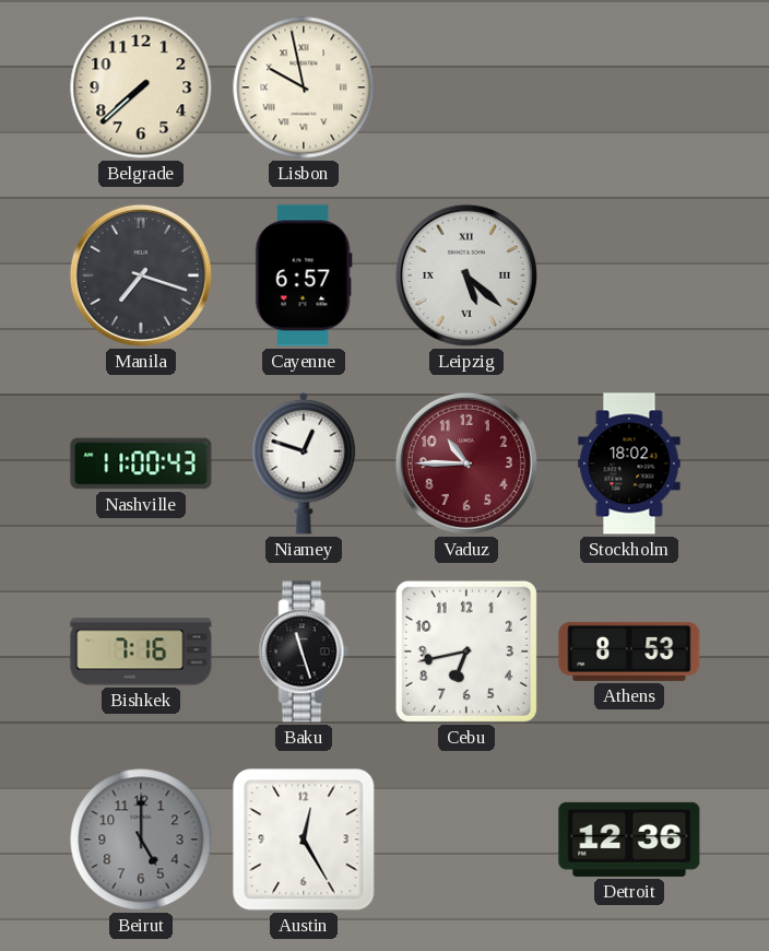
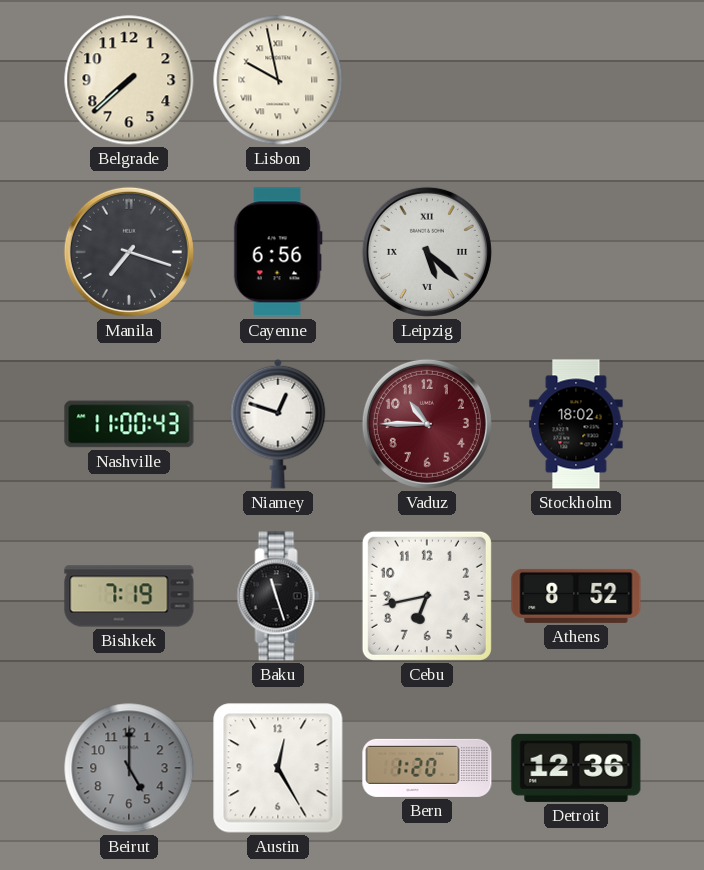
Cayenne: 6:57 -> 6:56 (278, 252)
Bishkek: 7:16 -> 7:19 (129, 596)
Athens: 8:53 -> 8:52 (576, 596)
Bern: none -> 1:20 (427, 768)
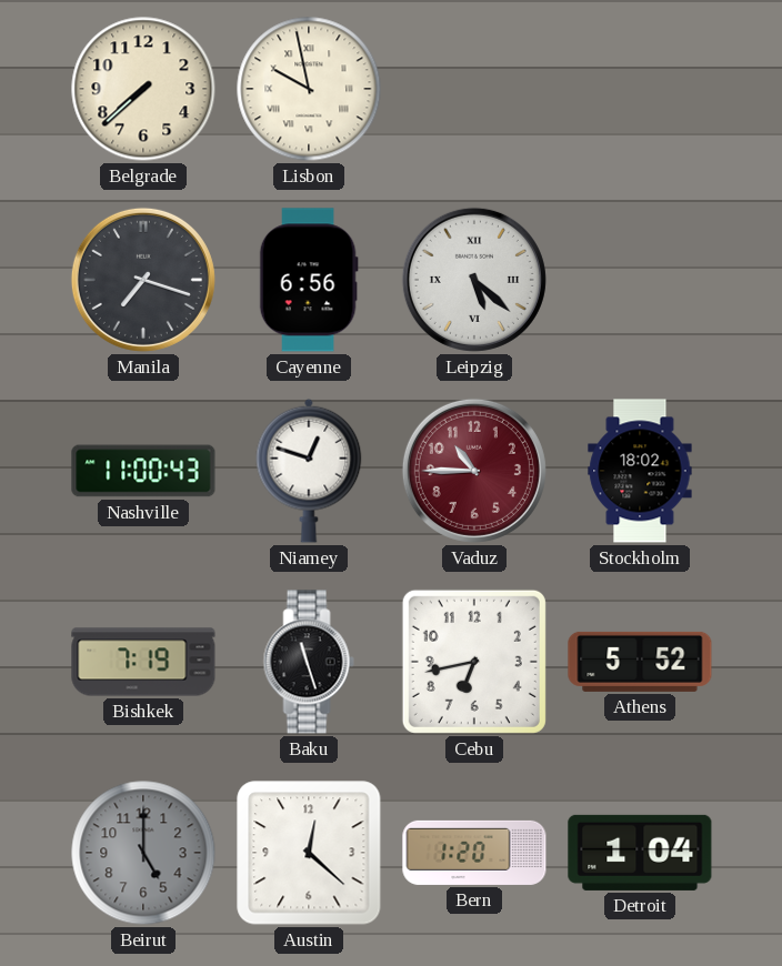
Athens: 8:52 -> 5:52 (640, 662)
Austin: 12:25 -> 12:22 (309, 853)
Detroit: 12:36 -> 1:04 (640, 853)
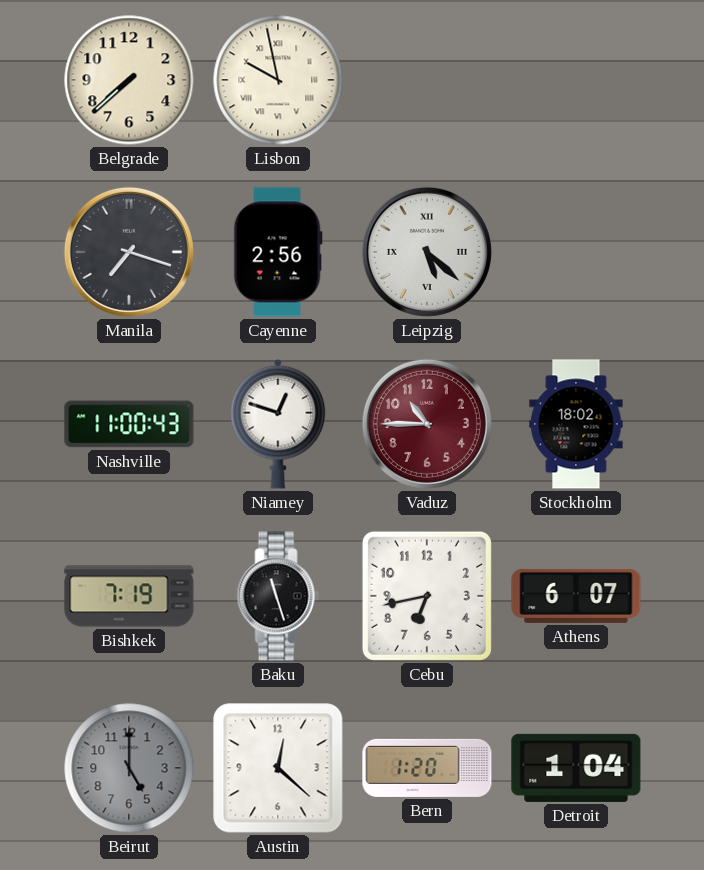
Cayenne: 6:56 -> 2:56 (278, 252)
Athens: 5:52 -> 6:07 (576, 596)
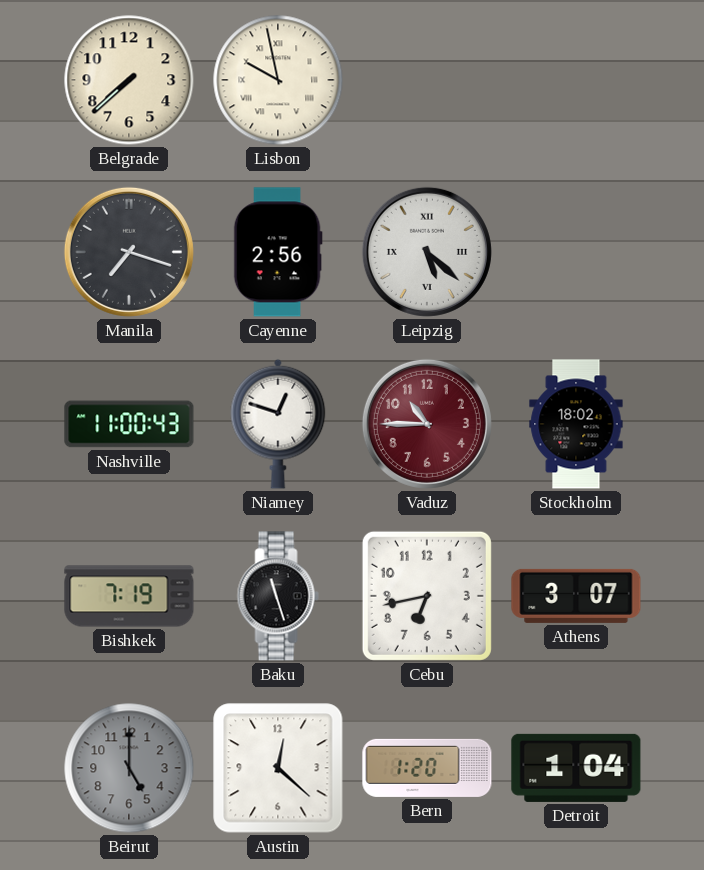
Athens: 6:07 -> 3:07 (576, 596)
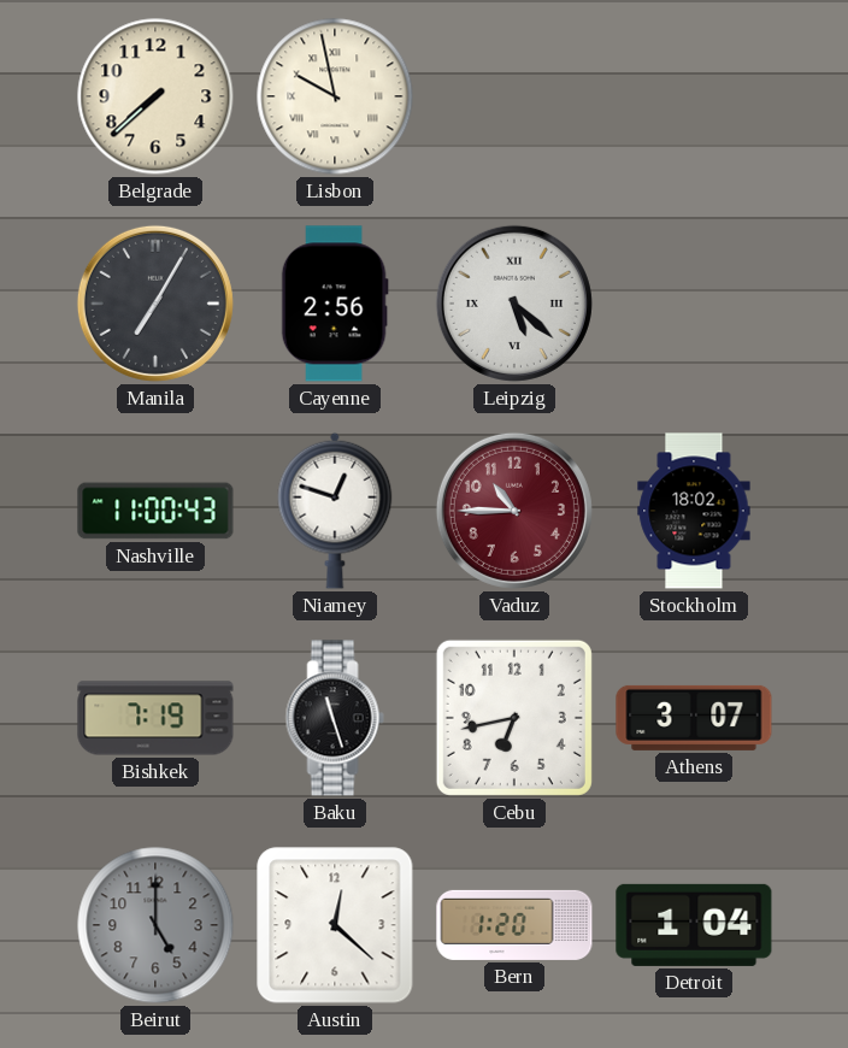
Manila: 7:18 -> 7:05 (155, 304)
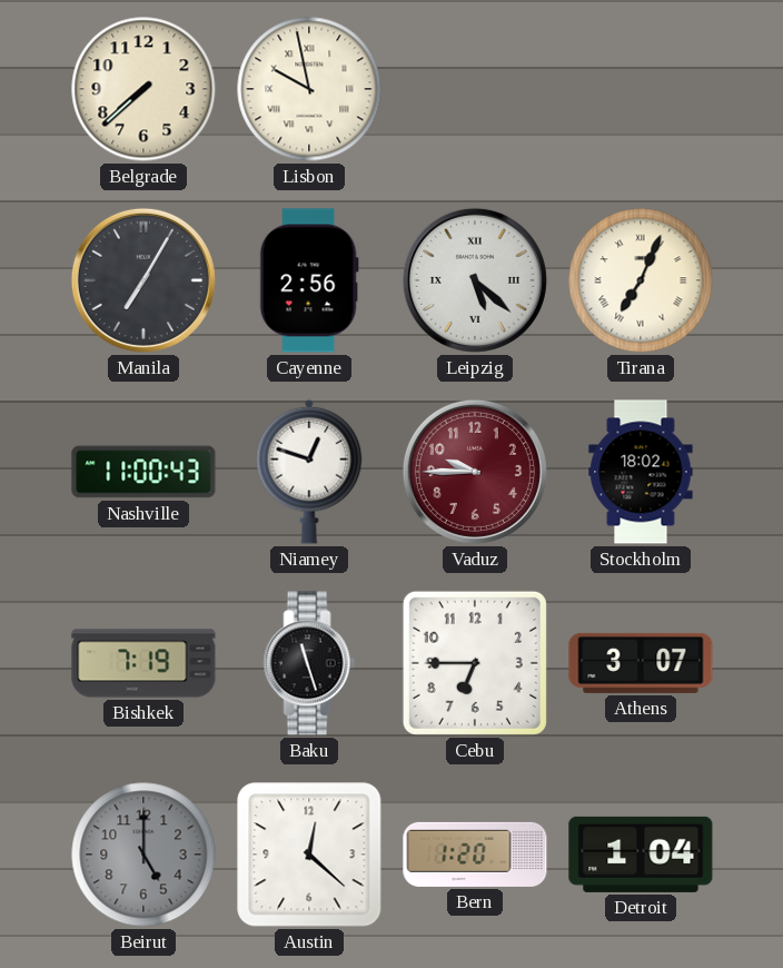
Tirana: none -> 7:04 (641, 280)
Vaduz: 10:45 -> 9:45 (475, 472)
Cebu: 6:43 -> 6:45 (475, 663)
